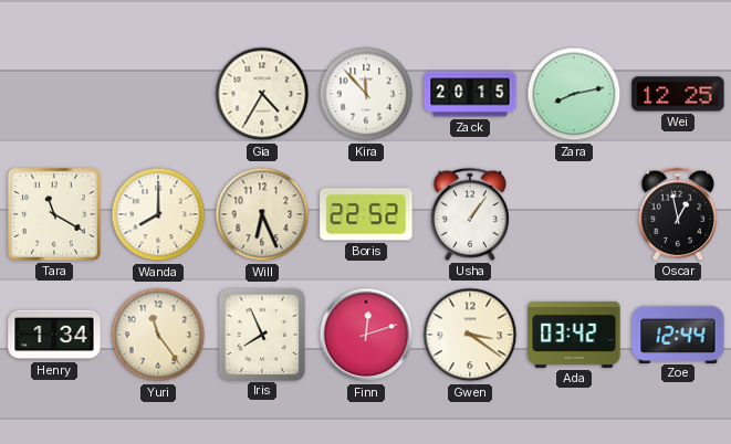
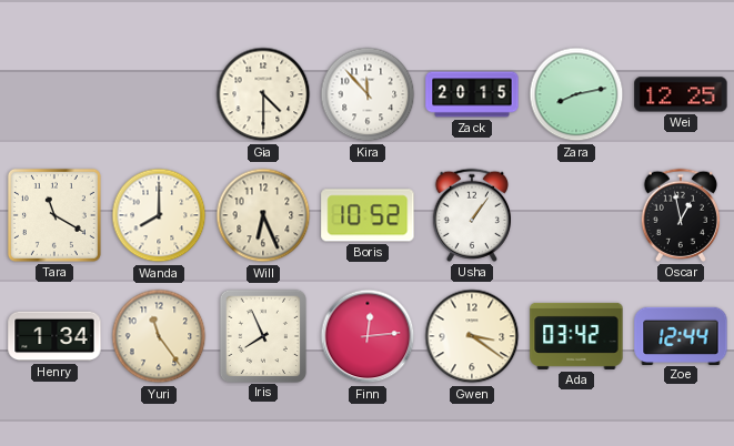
Gia: 4:35 -> 4:30 (263, 94)
Boris: 22:52 -> 10:52 (368, 215)
Finn: 12:12 -> 12:14 (368, 336)
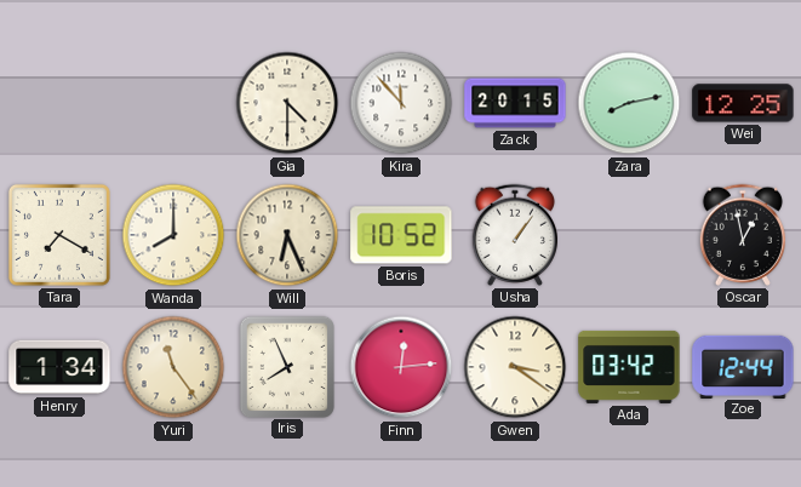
Tara: 11:20 -> 7:20 (59, 235)
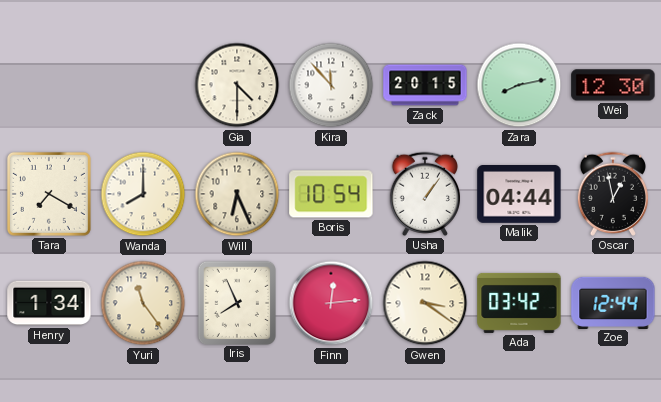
Wei: 12:25 -> 12:30 (613, 85)
Boris: 10:52 -> 10:54 (331, 194)
Malik: none -> 04:44 (519, 195)
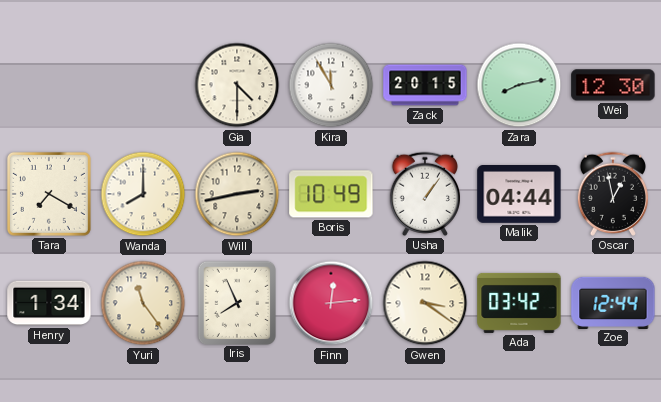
Kira: 11:53 -> 11:55 (331, 85)
Will: 6:26 -> 2:43 (237, 194)
Boris: 10:54 -> 10:49 (331, 194)
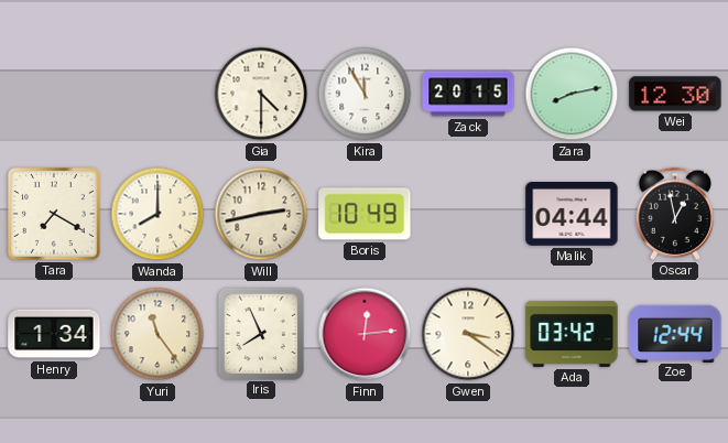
Usha: 1:06 -> none (424, 194)
